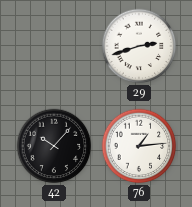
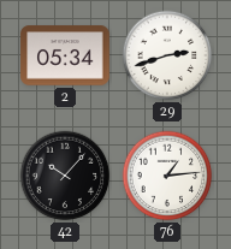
2: none -> 05:34 (65, 55)
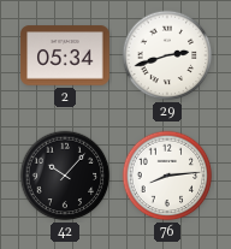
76: 1:14 -> 8:14 (167, 176)
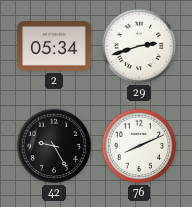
42: 10:07 -> 9:25 (54, 146)
76: 8:14 -> 8:11 (139, 146)
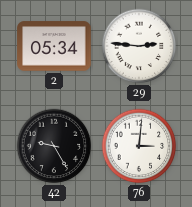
29: 2:42 -> 2:46 (139, 46)
76: 8:11 -> 3:01 (139, 146)
